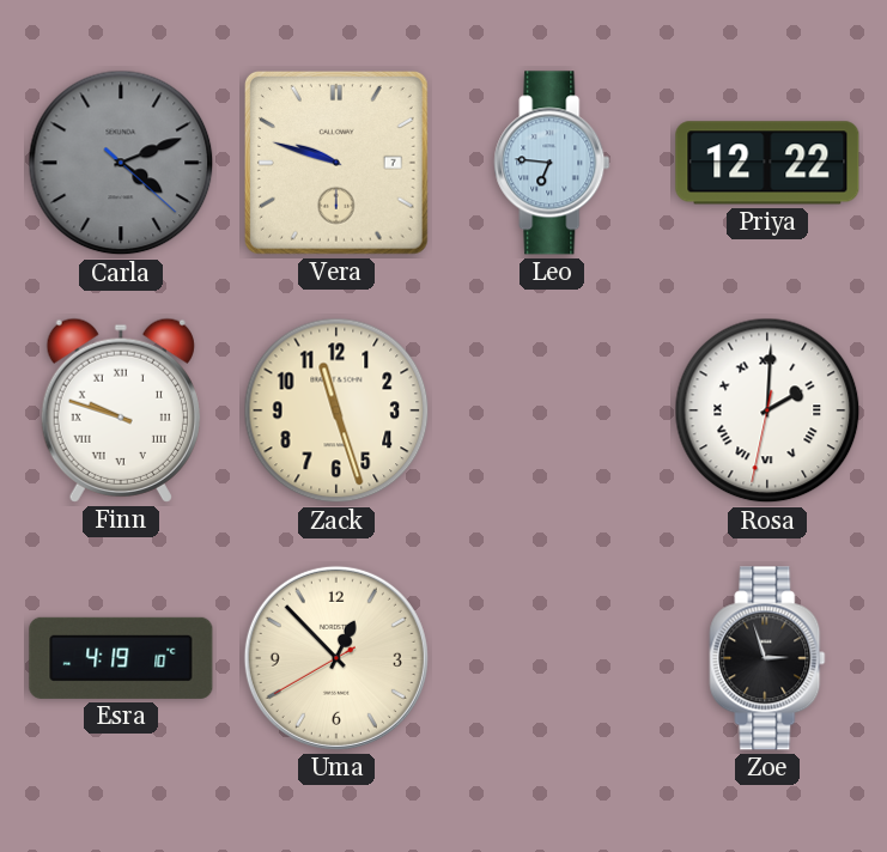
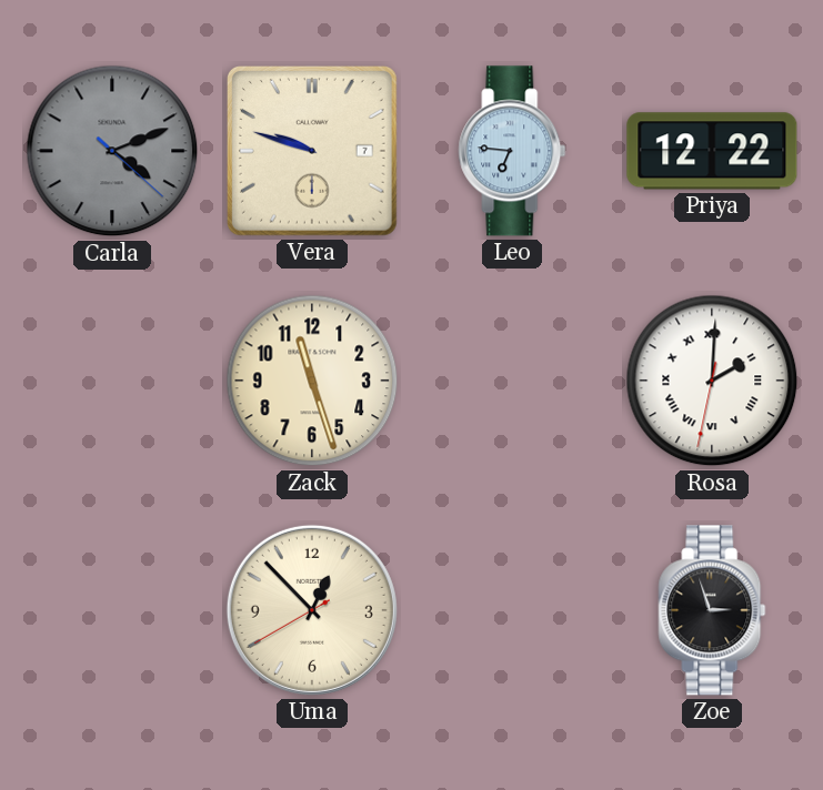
Finn: 9:48 -> none (121, 410)
Esra: 4:19 -> none (121, 658)
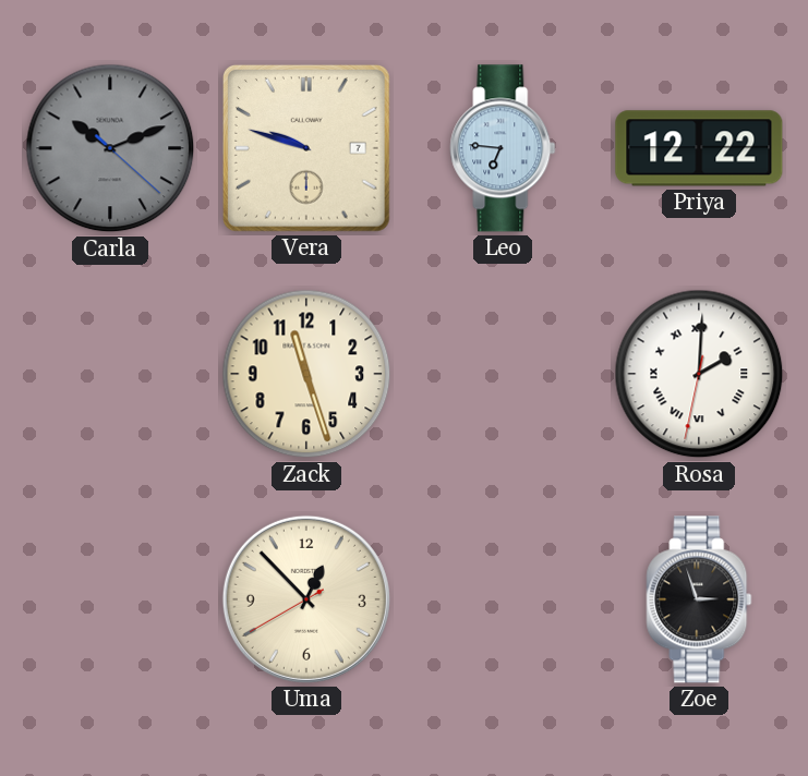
Carla: 4:11 -> 10:11 (110, 148)
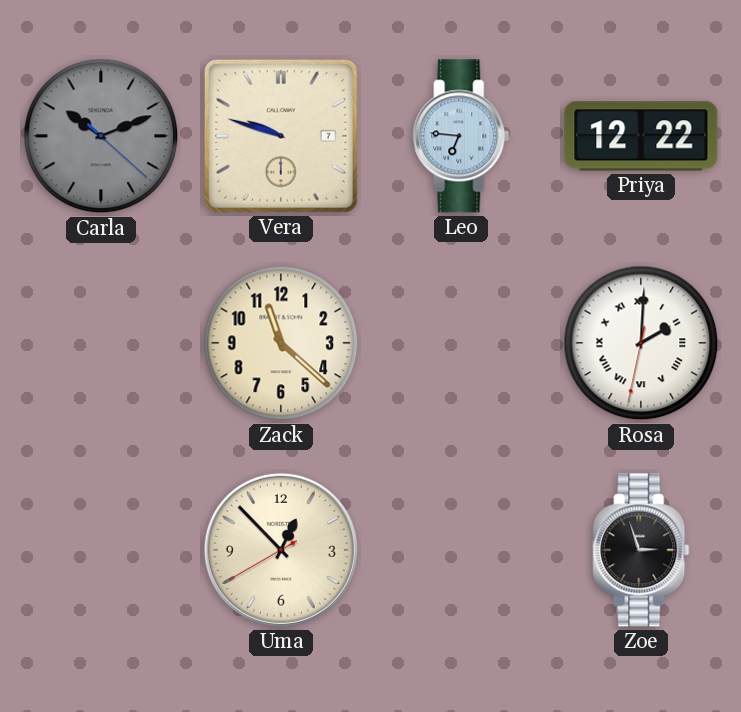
Zack: 11:27 -> 11:22 (281, 343)
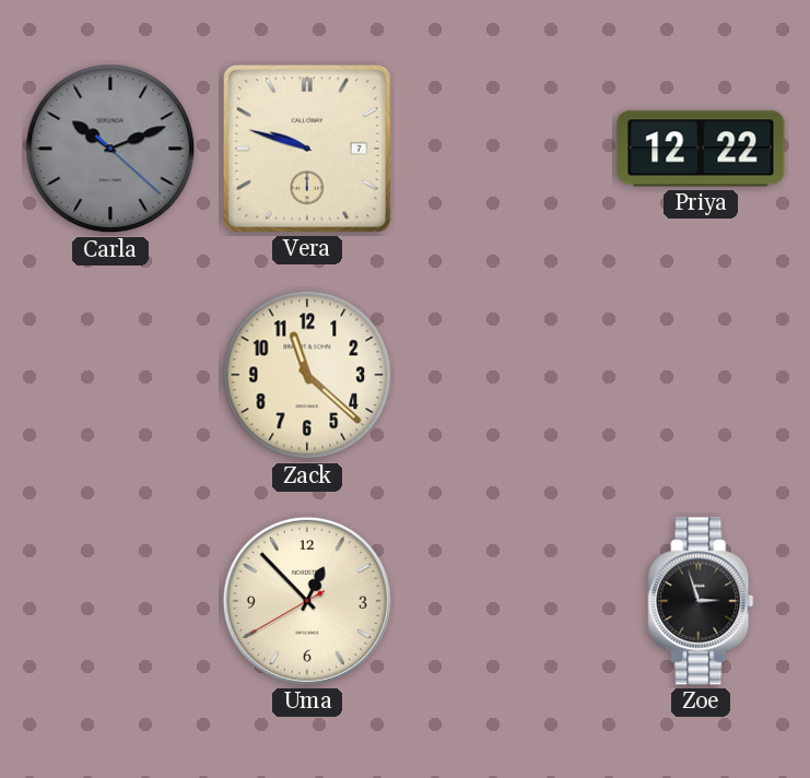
Leo: 6:46 -> none (461, 136)
Rosa: 2:00 -> none (641, 343)
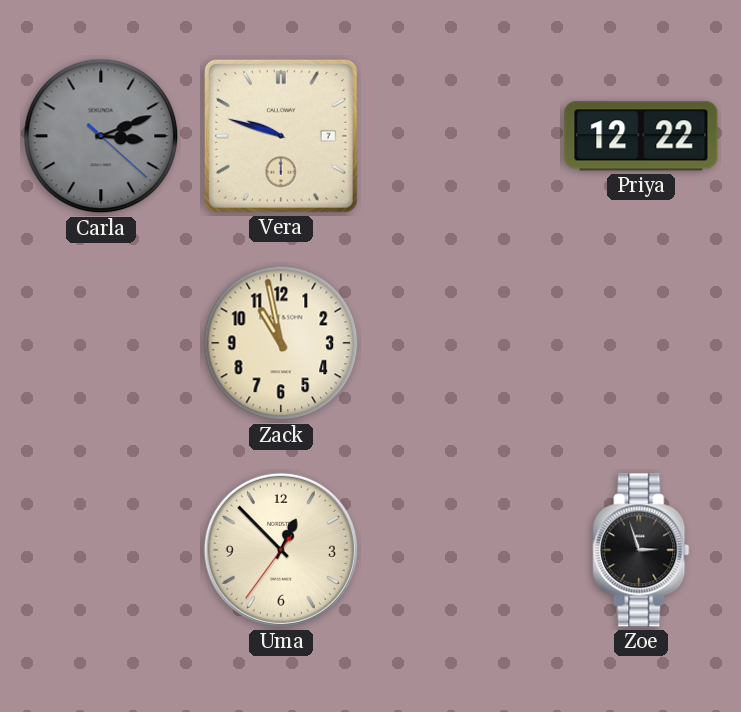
Carla: 10:11 -> 3:11 (101, 136)
Zack: 11:22 -> 10:58 (281, 343)
Uma: 12:52:40 -> 12:52:36 (281, 550)
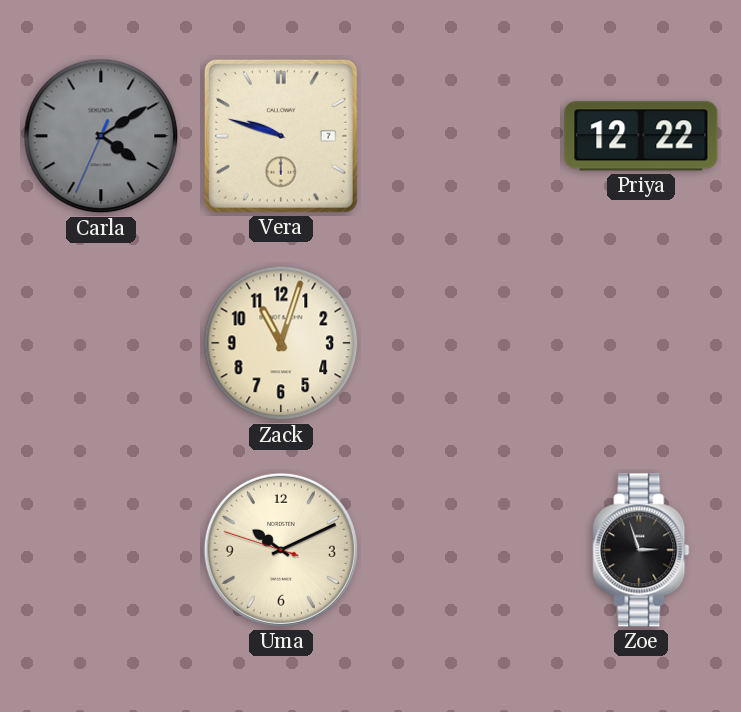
Carla: 3:11 -> 4:09 (101, 136)
Zack: 10:58 -> 11:03 (281, 343)
Uma: 12:52 -> 10:10 (281, 550)
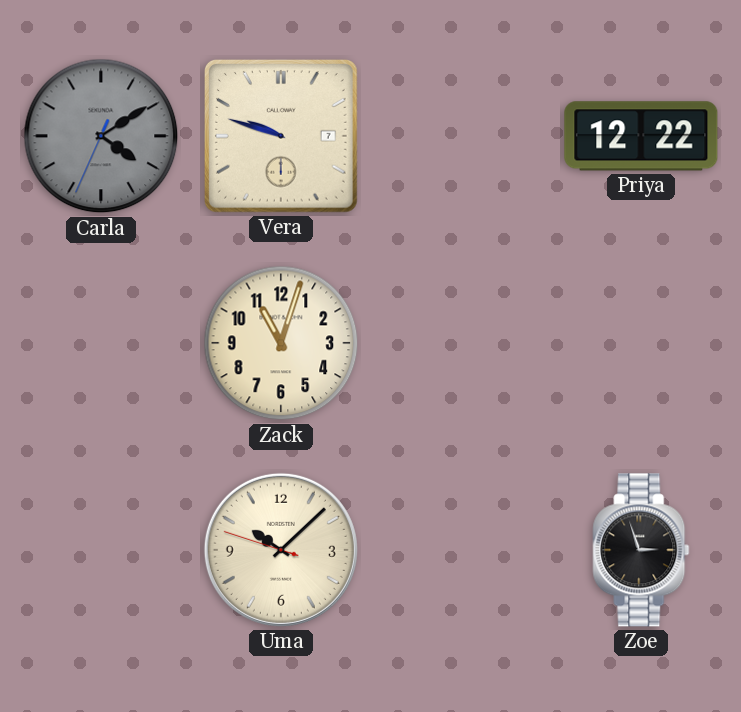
Uma: 10:10 -> 10:07 (281, 550)
